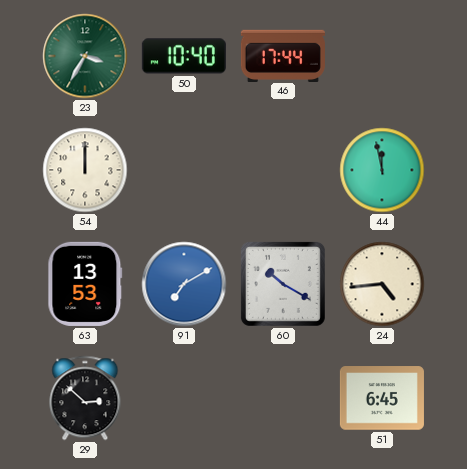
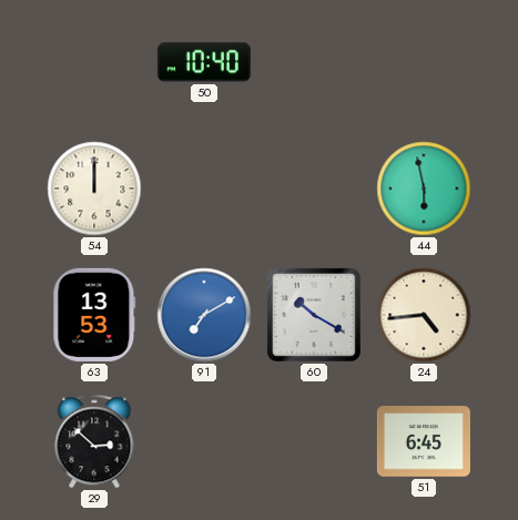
23: 3:35 -> none (85, 56)
46: 17:44 -> none (283, 55)
44: 11:58 -> 5:58 (424, 188)
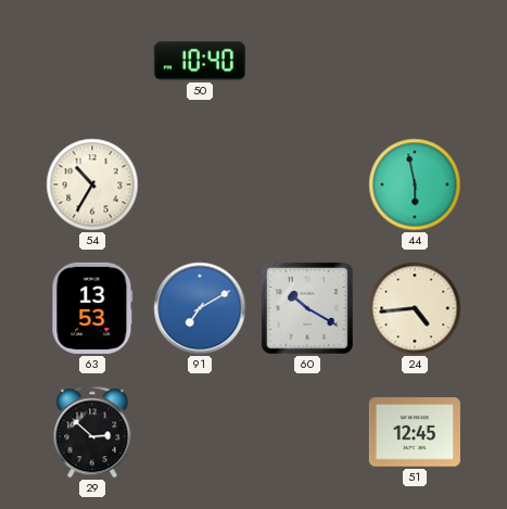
54: 12:00 -> 10:35 (92, 184)
51: 6:45 -> 12:45 (415, 432)
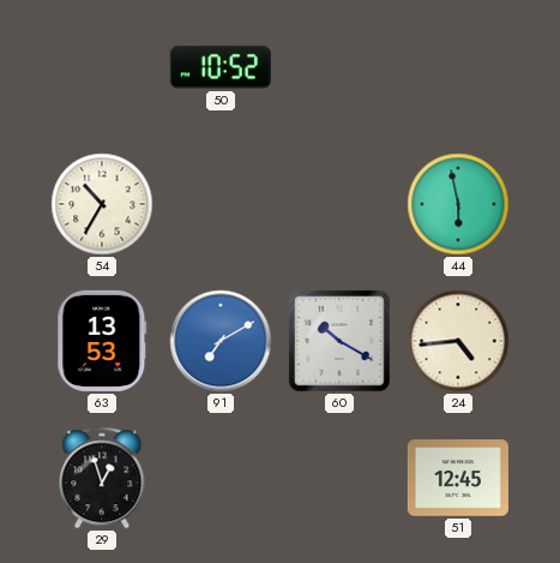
50: 10:40 -> 10:52 (221, 67)
29: 2:52 -> 12:57 (102, 478)
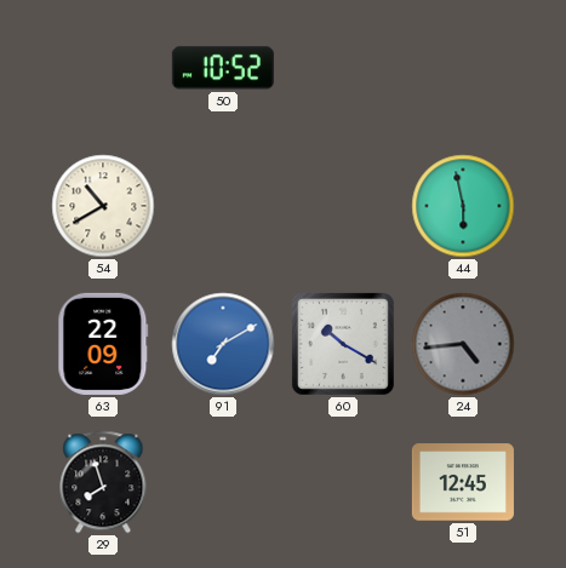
54: 10:35 -> 10:40 (103, 206)
63: 13:53 -> 22:09 (103, 344)
24 dial: cream -> grey (463, 344)
29: 12:57 -> 7:57 (103, 482)
